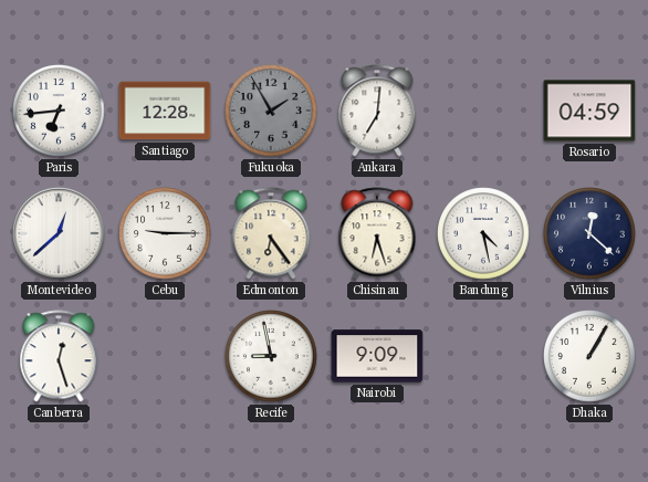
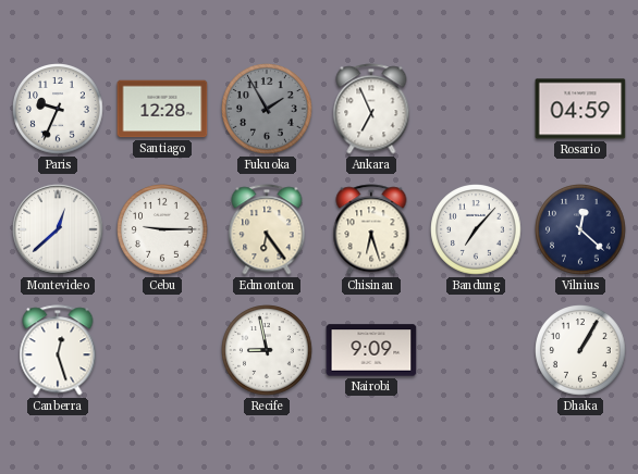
Paris: 6:44 -> 9:34 (58, 109)
Ankara: 7:01 -> 6:56 (371, 109)
Bandung: 4:28 -> 7:07 (476, 229)
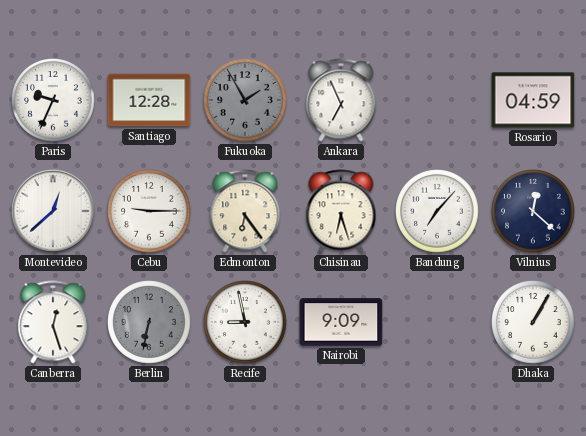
Berlin: none -> 6:32 (149, 322)
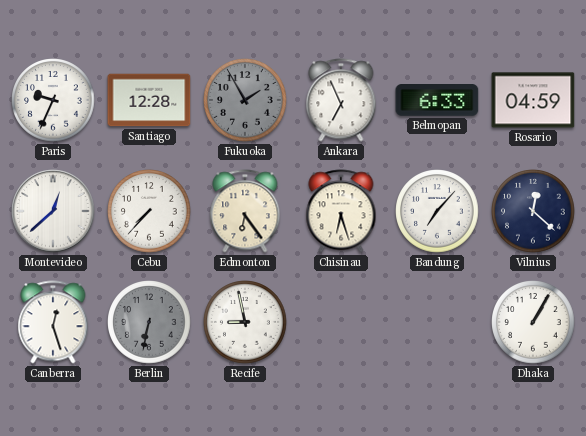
Belmopan: none -> 6:33 (437, 101)
Cebu: 9:15 -> 7:37 (149, 211)
Nairobi: 9:09 -> none (341, 322)
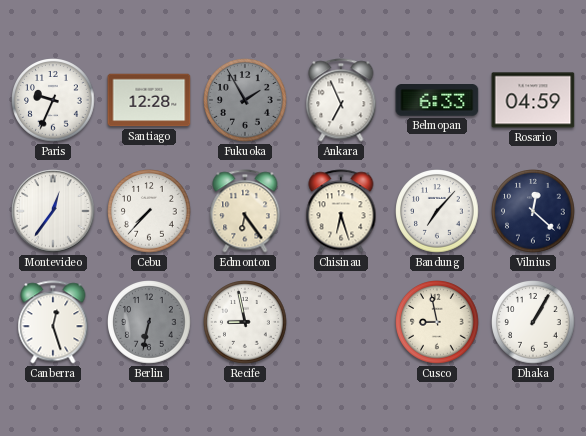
Montevideo: 12:38 -> 12:36 (53, 211)
Cusco: none -> 8:58 (437, 322)
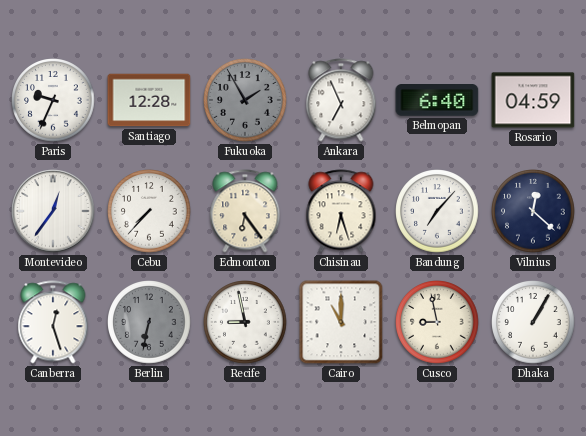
Belmopan: 6:33 -> 6:40 (437, 101)
Cairo: none -> 11:00 (341, 322)
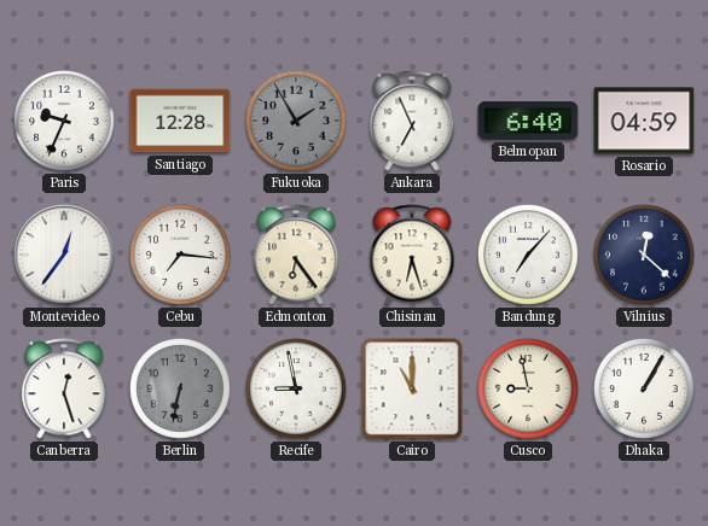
Cebu: 7:37 -> 7:16 (180, 255)
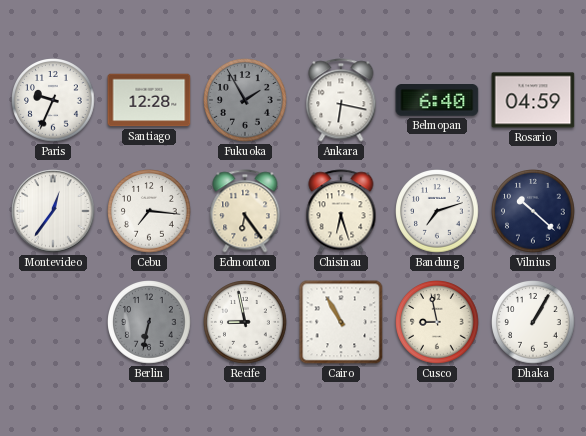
Ankara: 6:56 -> 6:17 (341, 100)
Bandung: 7:07 -> 7:12 (437, 211)
Vilnius: 12:22 -> 10:22 (533, 211)
Canberra: 12:27 -> none (64, 388)
Cairo: 11:00 -> 10:55 (341, 322)
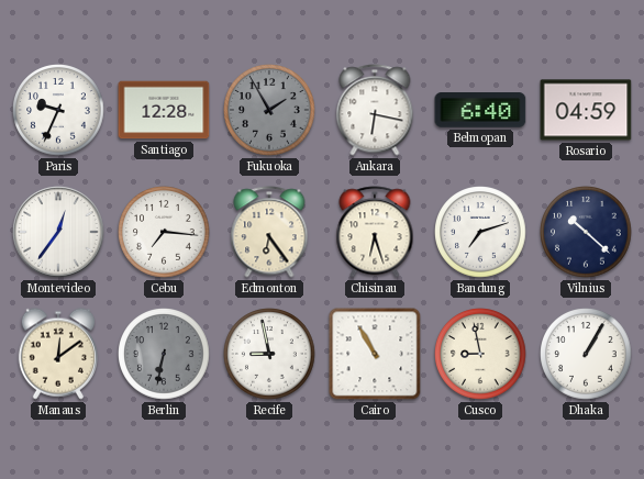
Manaus: none -> 12:09 (58, 354)
